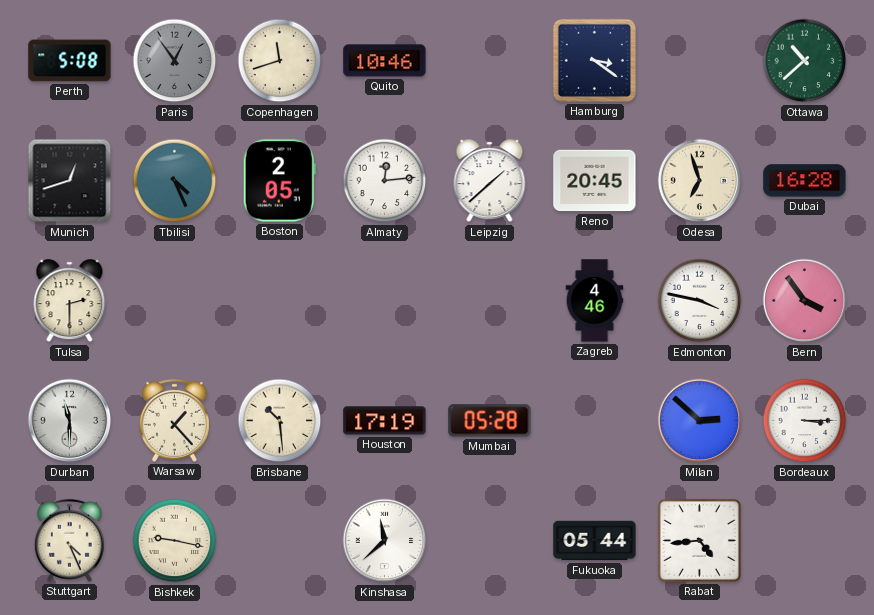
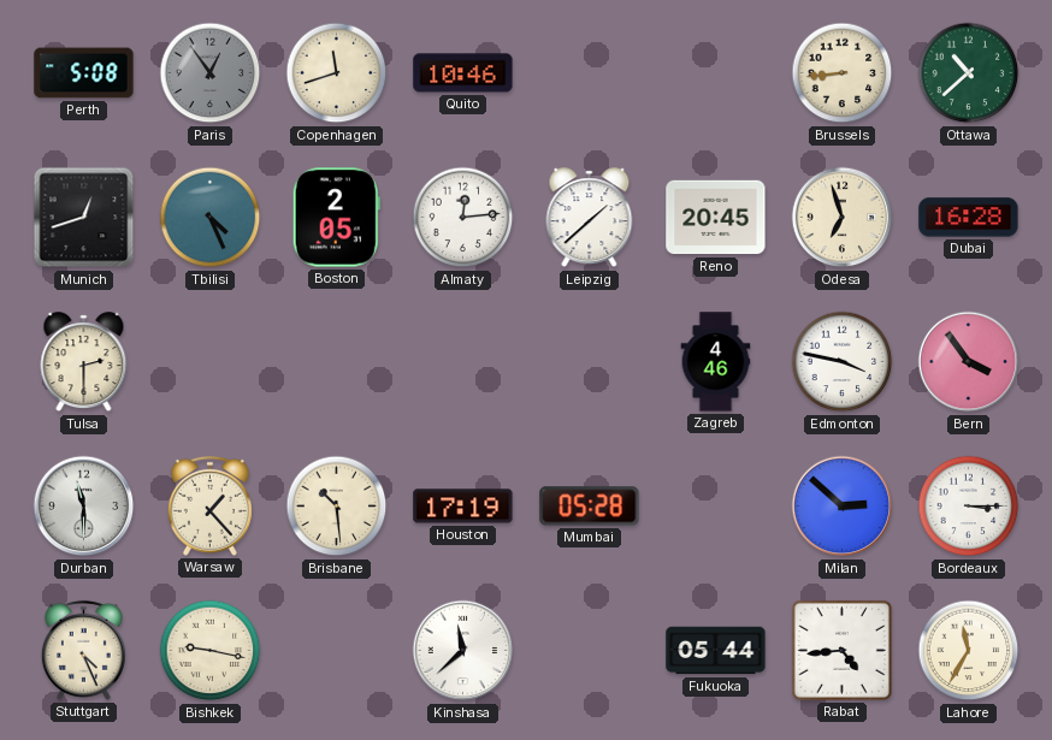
Hamburg: 3:21 -> none (594, 60)
Brussels: none -> 8:44 (843, 73)
Lahore: none -> 11:35 (969, 651)
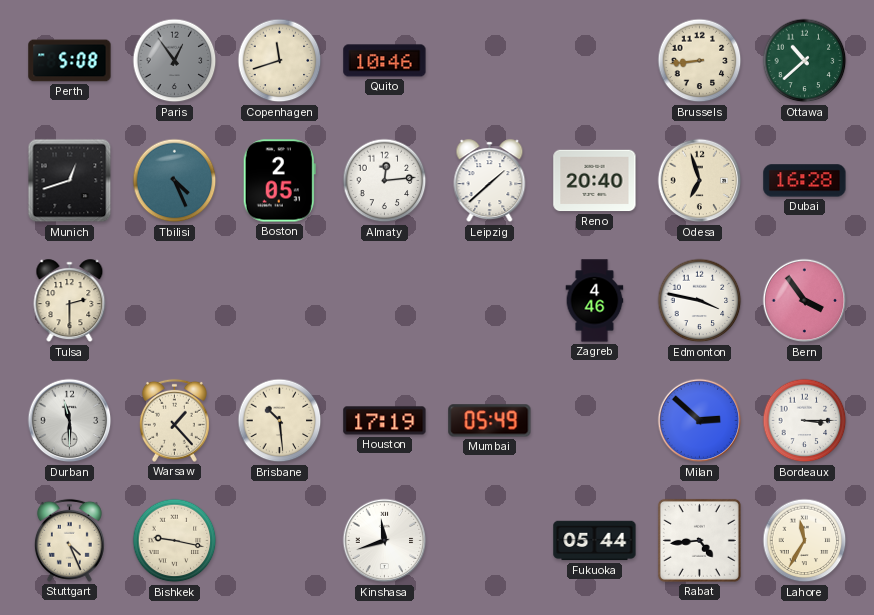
Reno: 20:45 -> 20:40 (595, 181)
Mumbai: 05:28 -> 05:49 (490, 421)
Kinshasa: 11:38 -> 11:42 (385, 541)
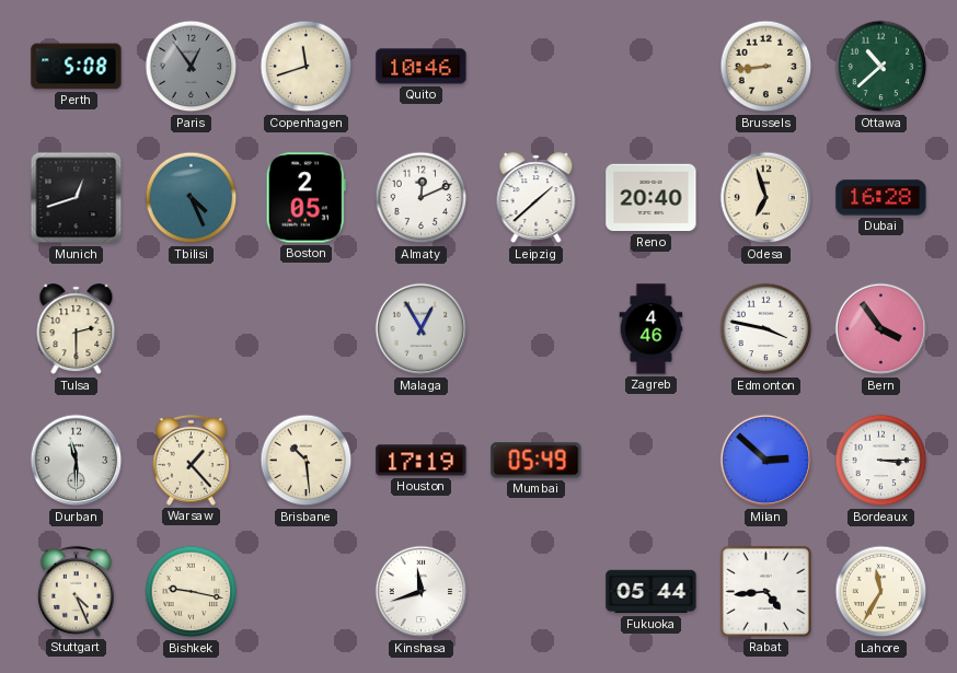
Almaty: 12:14 -> 12:11 (422, 198)
Malaga: none -> 12:55 (422, 329)
